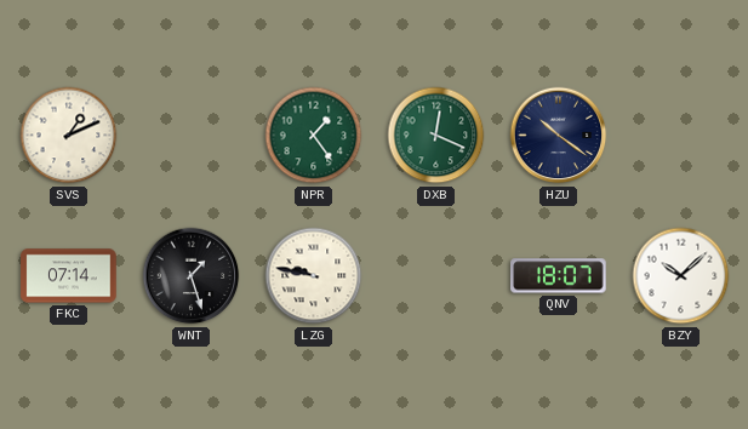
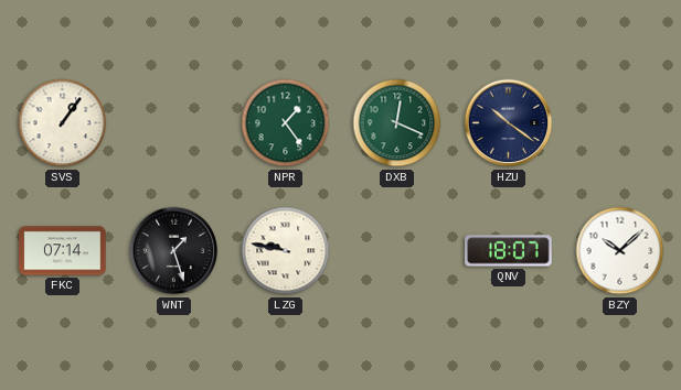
SVS: 1:11 -> 1:06 (63, 123)
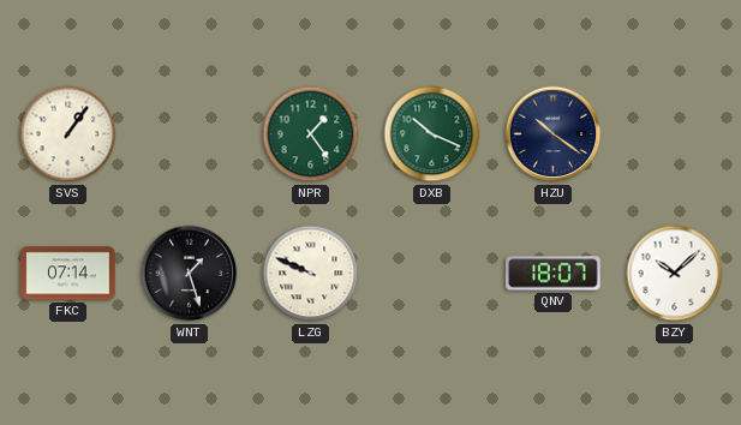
DXB: 12:19 -> 10:19 (432, 134)
LZG: 9:47 -> 9:49 (311, 274)
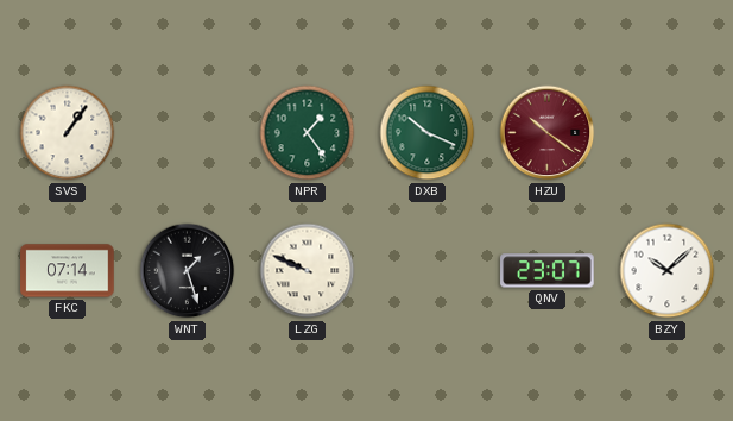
HZU dial: navy -> burgundy (548, 133)
QNV: 18:07 -> 23:07 (548, 271)
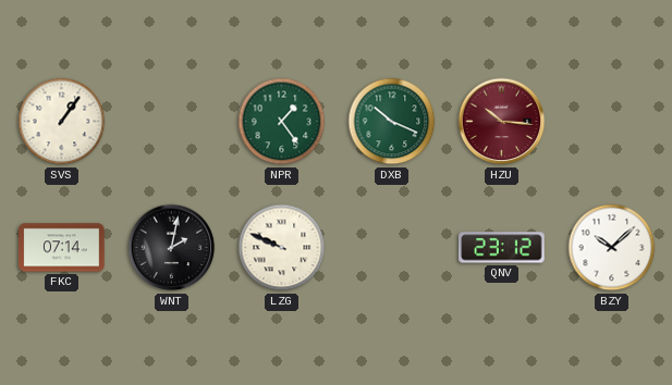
HZU: 10:21 -> 10:16 (502, 122)
WNT: 1:27 -> 2:02 (172, 248)
QNV: 23:07 -> 23:12 (502, 248)
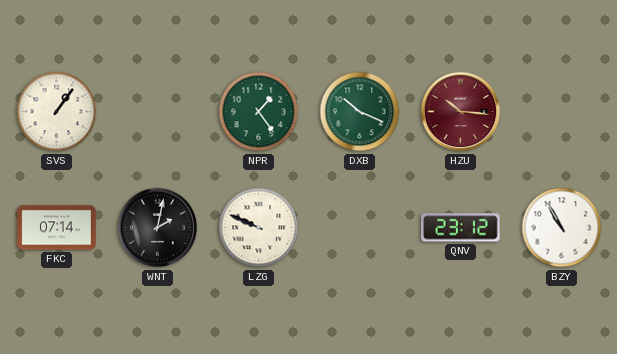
BZY: 10:08 -> 10:55 (562, 228)
